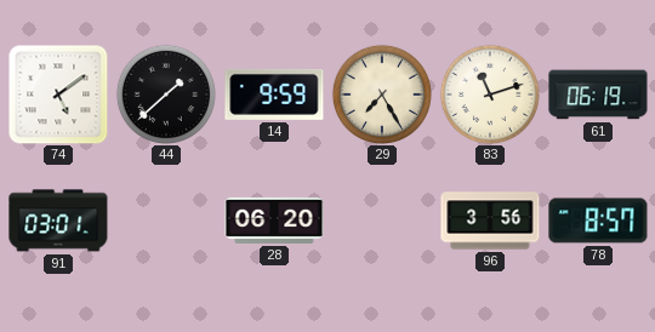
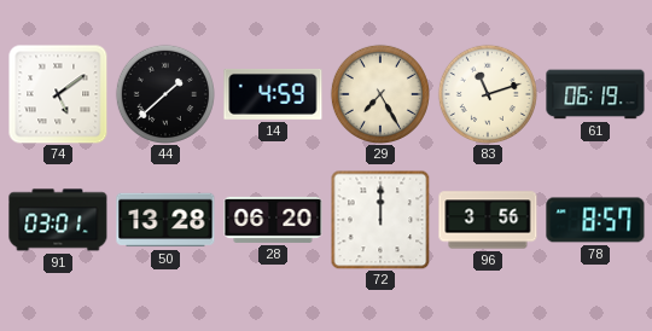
14: 9:59 -> 4:59 (273, 94)
50: none -> 13:28 (165, 220)
72: none -> 12:00 (380, 220)
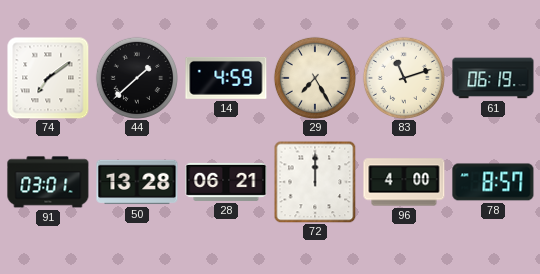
74: 5:09 -> 7:09 (48, 78)
28: 06:20 -> 06:21 (226, 182)
96: 3:56 -> 4:00 (404, 182)
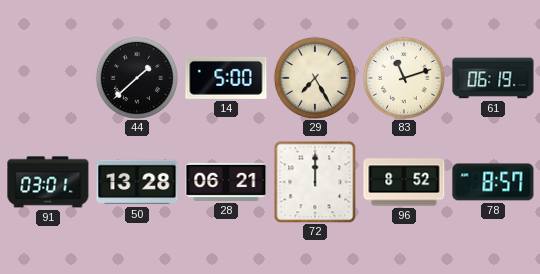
74: 7:09 -> none (48, 78)
14: 4:59 -> 5:00 (226, 78)
96: 4:00 -> 8:52 (404, 182)
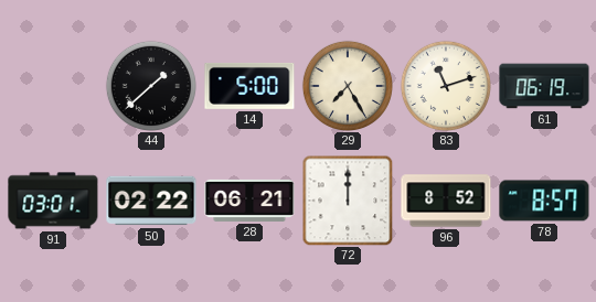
50: 13:28 -> 02:22 (151, 201)
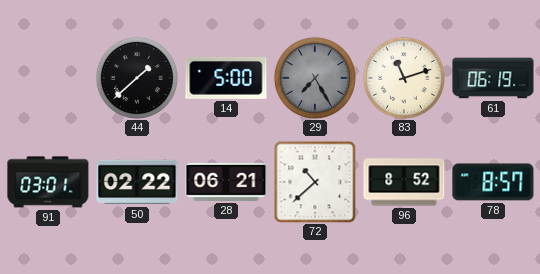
29 dial: cream -> grey (315, 78)
72: 12:00 -> 10:38 (315, 182)
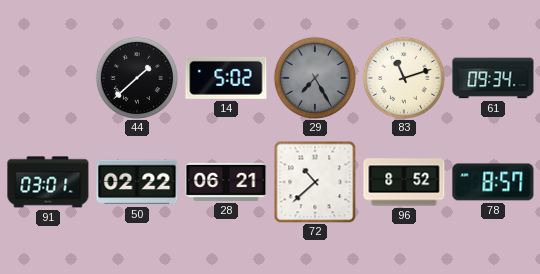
14: 5:00 -> 5:02 (226, 78)
61: 06:19 -> 09:34 (493, 78)
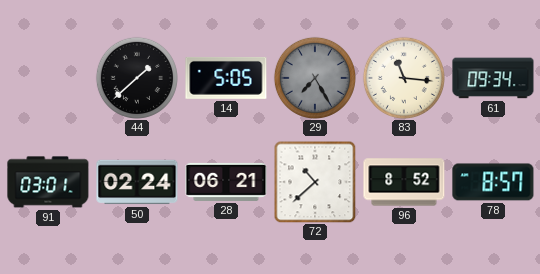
14: 5:02 -> 5:05 (226, 78)
83: 11:12 -> 11:16 (404, 78)
50: 02:22 -> 02:24 (137, 182)
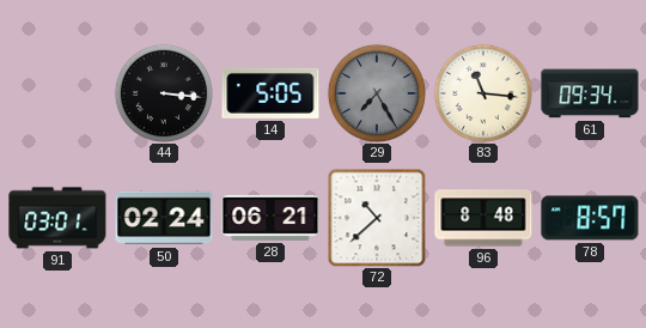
44: 1:38 -> 3:16 (164, 93)
96: 8:52 -> 8:48 (483, 218)
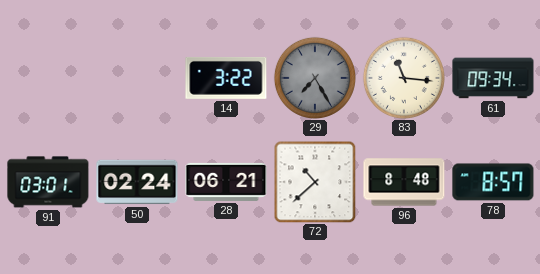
44: 3:16 -> none (164, 93)
14: 5:05 -> 3:22 (226, 78)
